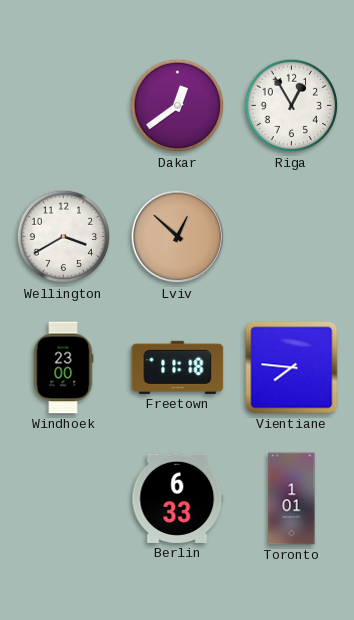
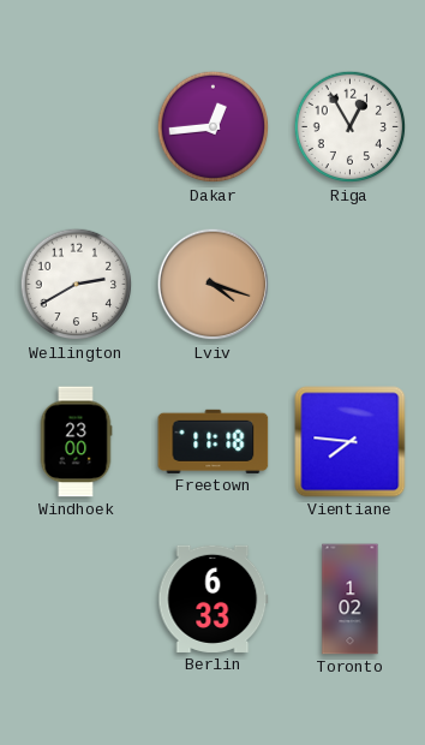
Dakar: 12:39 -> 12:44 (214, 127)
Wellington: 3:40 -> 2:40 (77, 285)
Lviv: 12:52 -> 4:18 (214, 285)
Toronto: 1:01 -> 1:02 (351, 600)
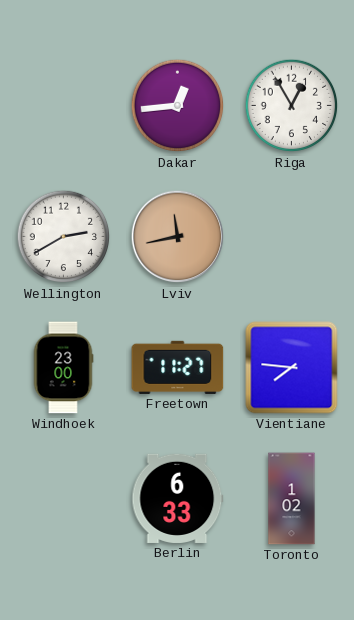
Lviv: 4:18 -> 11:43 (178, 237)
Freetown: 11:18 -> 11:27 (178, 367)
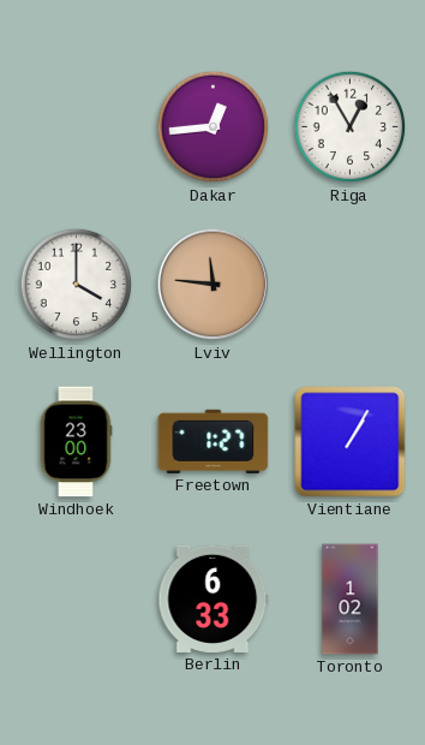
Wellington: 2:40 -> 4:00 (77, 285)
Lviv: 11:43 -> 11:46 (214, 285)
Freetown: 11:27 -> 1:27 (214, 441)
Vientiane: 7:46 -> 1:05 (351, 442)
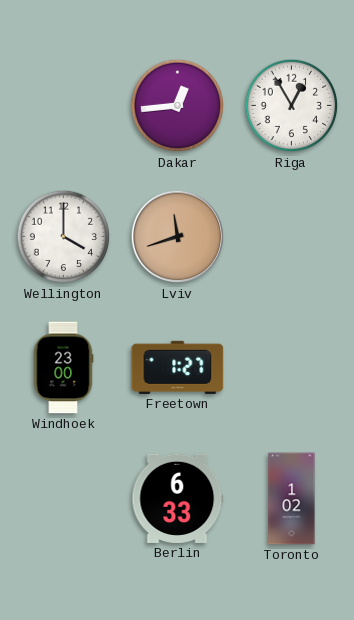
Lviv: 11:46 -> 11:42 (178, 237)
Vientiane: 1:05 -> none (351, 442)
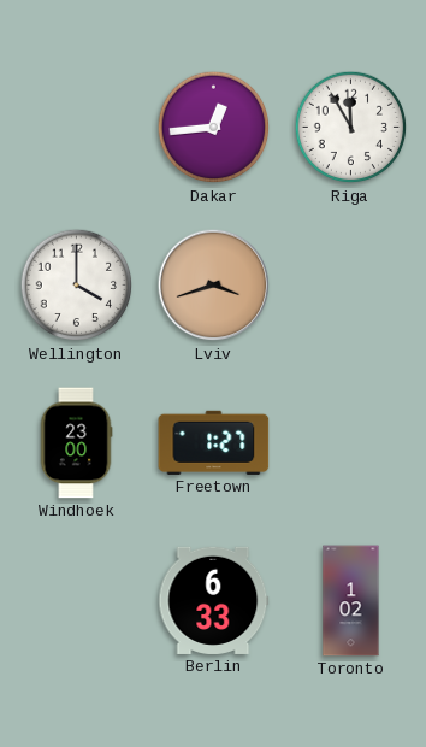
Riga: 12:55 -> 11:55 (351, 128)
Lviv: 11:42 -> 3:42 (214, 286)
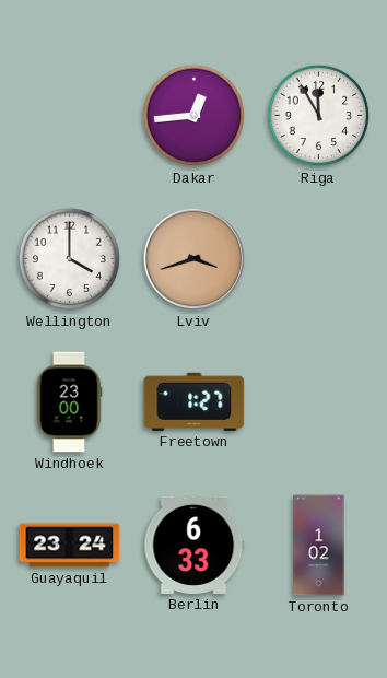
Guayaquil: none -> 23:24 (70, 546)
